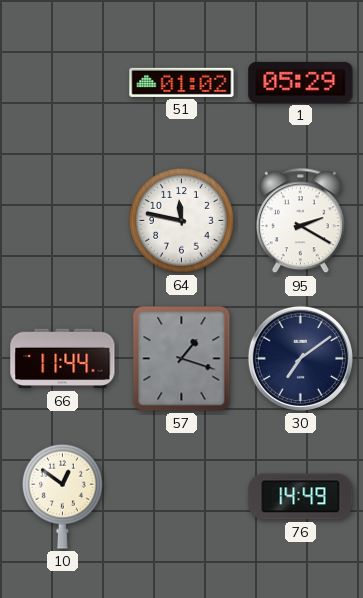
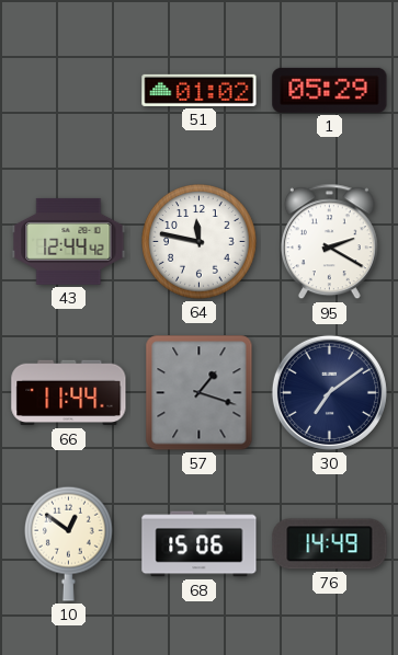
43: none -> 12:44 (69, 241)
68: none -> 15:06 (200, 544)
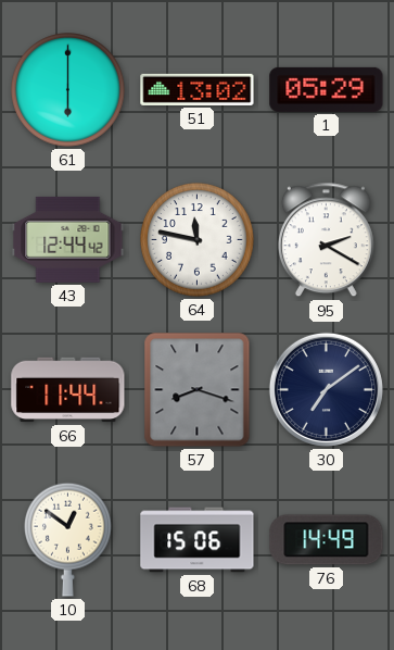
61: none -> 6:00 (68, 90)
51: 01:02 -> 13:02 (198, 89)
57: 1:18 -> 8:18 (198, 390)
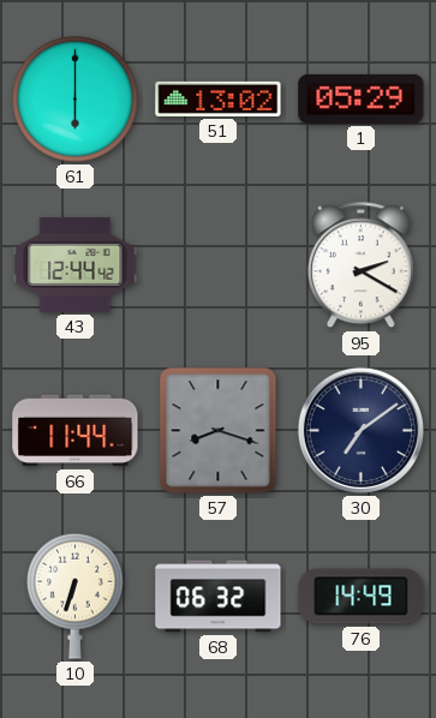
64: 11:47 -> none (198, 240)
10: 12:51 -> 6:33 (76, 596)
68: 15:06 -> 06:32 (219, 597)
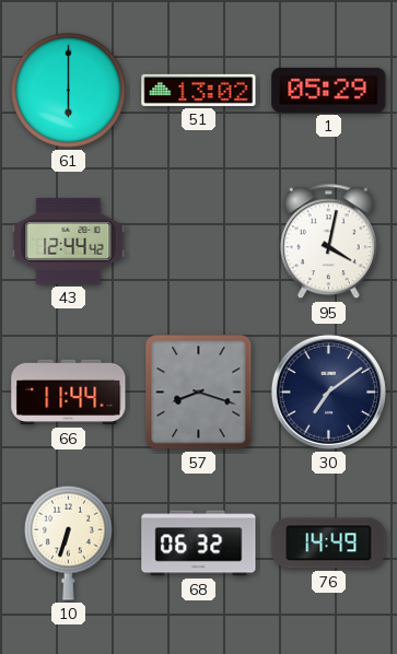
95: 2:20 -> 4:02 (328, 242)
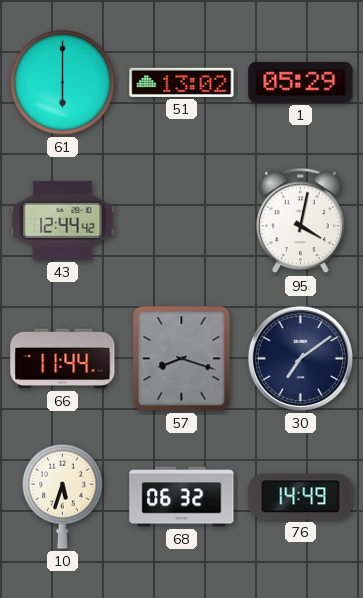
10: 6:33 -> 5:33 (63, 496)
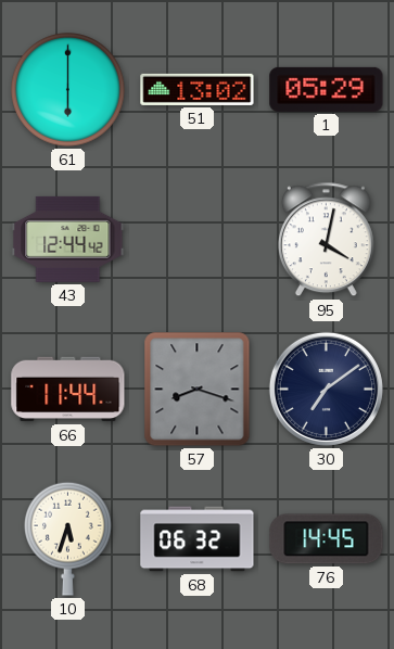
76: 14:49 -> 14:45 (327, 539)
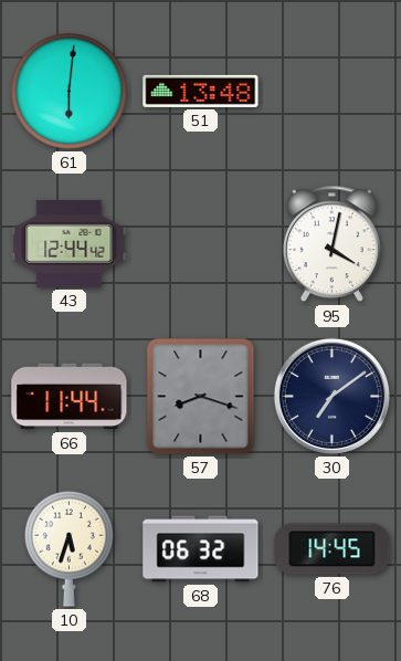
61: 6:00 -> 6:01 (70, 92)
51: 13:02 -> 13:48 (201, 91)
1: 05:29 -> none (327, 89)
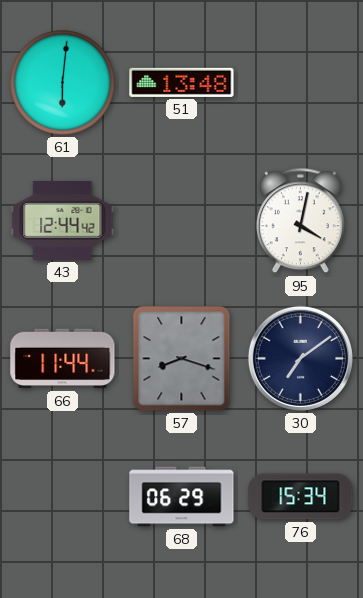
10: 5:33 -> none (70, 548)
68: 06:32 -> 06:29 (182, 497)
76: 14:45 -> 15:34 (301, 497)
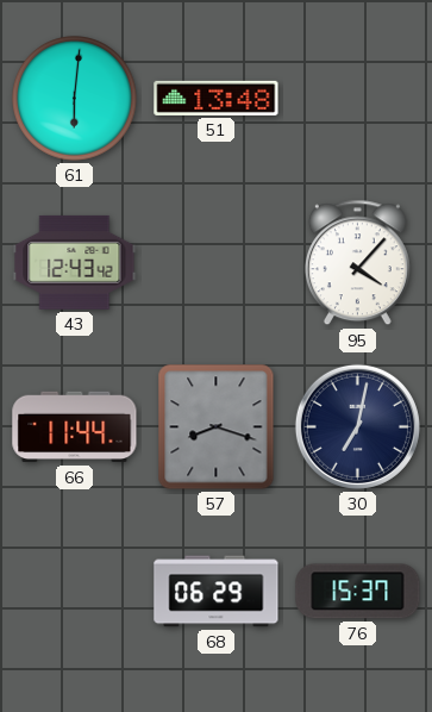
43: 12:44 -> 12:43 (75, 262)
95: 4:02 -> 4:07 (357, 263)
30: 7:09 -> 7:02 (357, 426)
76: 15:34 -> 15:37 (358, 592)
